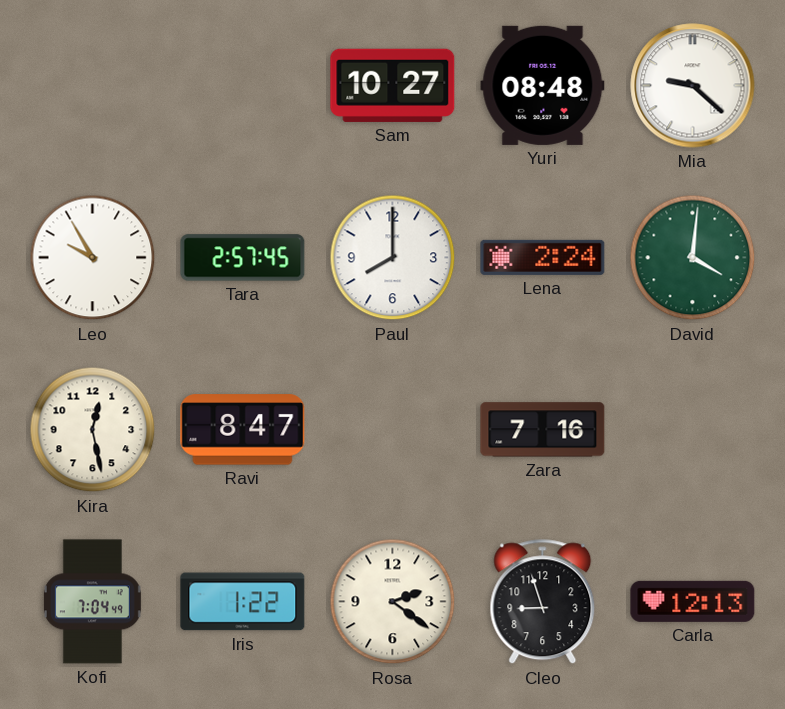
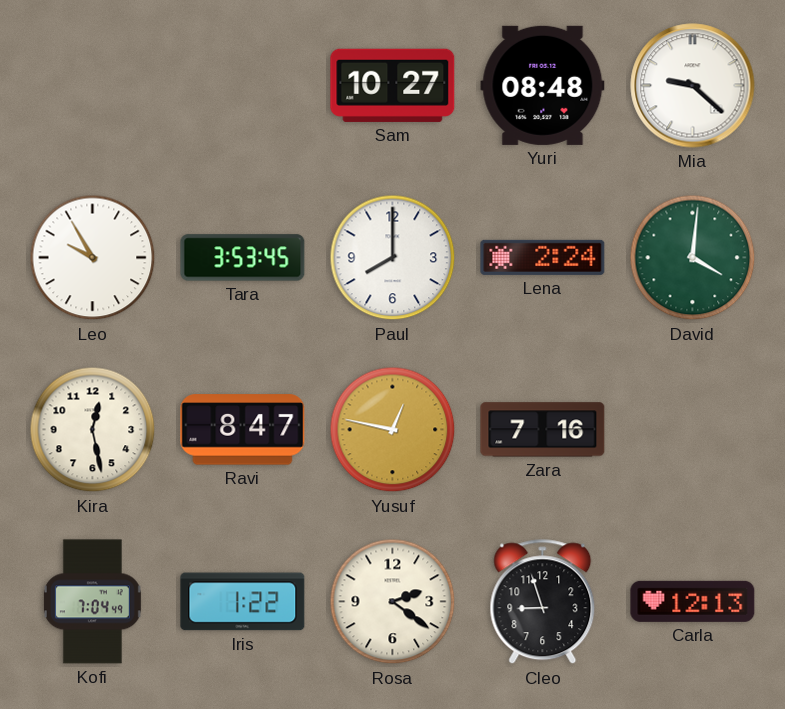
Tara: 2:57 -> 3:53 (243, 258)
Yusuf: none -> 12:47 (393, 430)
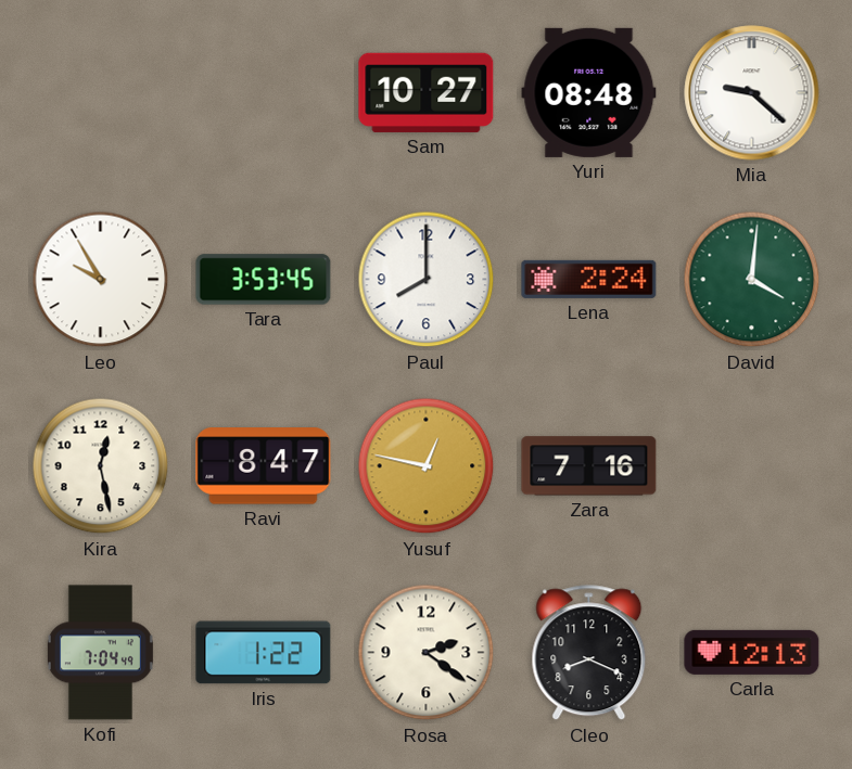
Cleo: 8:57 -> 8:19 (589, 653)
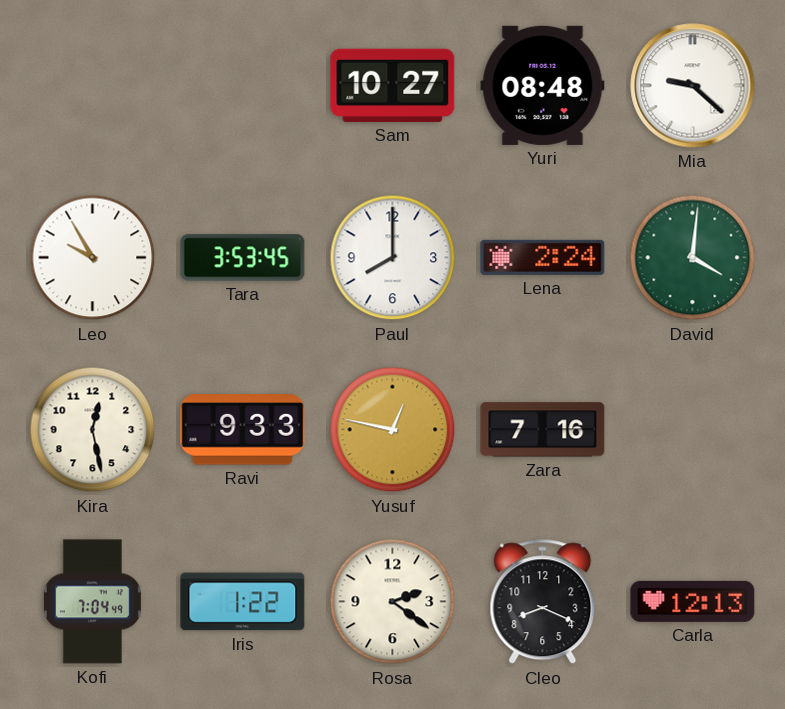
Ravi: 8:47 -> 9:33 (243, 430)
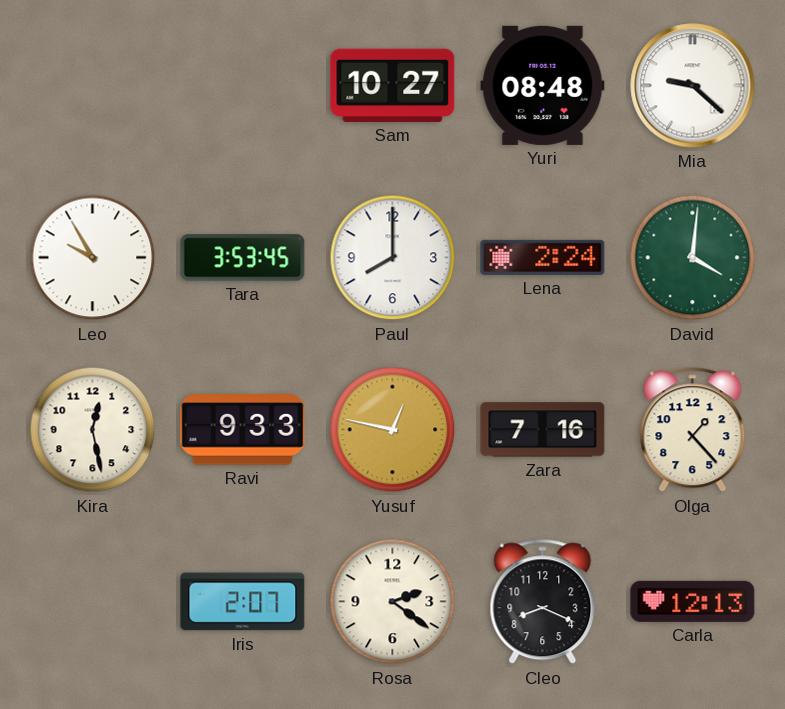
Olga: none -> 1:23 (693, 430)
Kofi: 7:04 -> none (92, 602)
Iris: 1:22 -> 2:07 (243, 602)
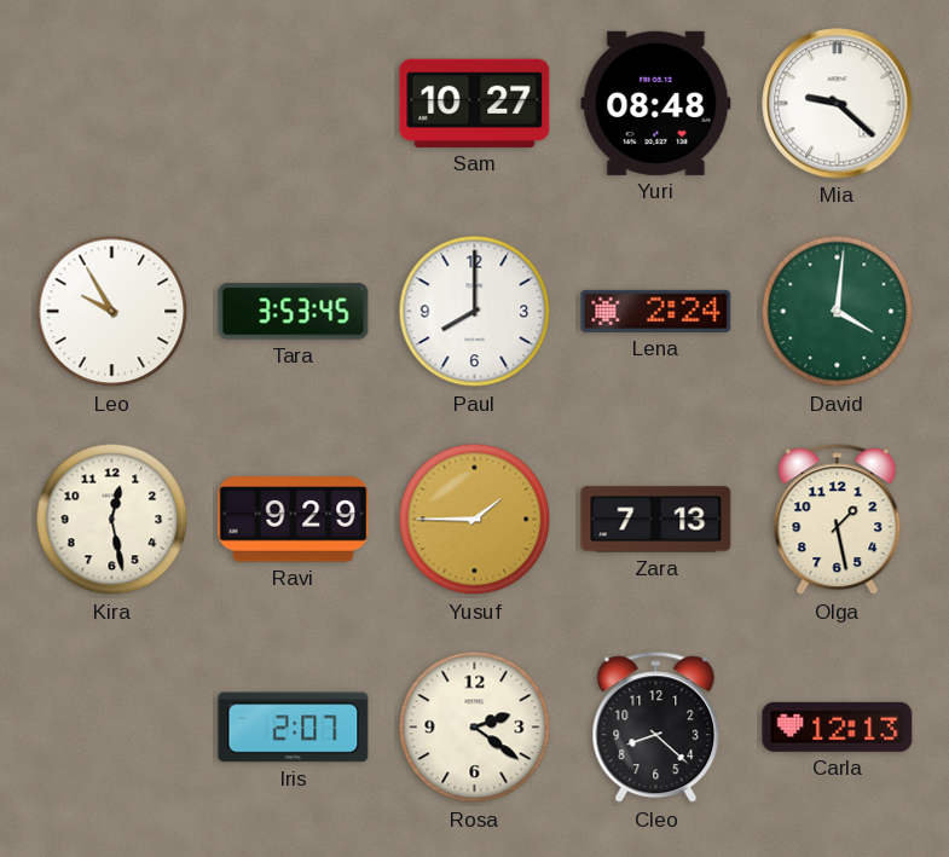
Ravi: 9:33 -> 9:29 (294, 520)
Yusuf: 12:47 -> 1:45 (475, 520)
Zara: 7:16 -> 7:13 (656, 520)
Olga: 1:23 -> 1:28 (838, 520)
Cleo: 8:19 -> 8:22 (656, 728)
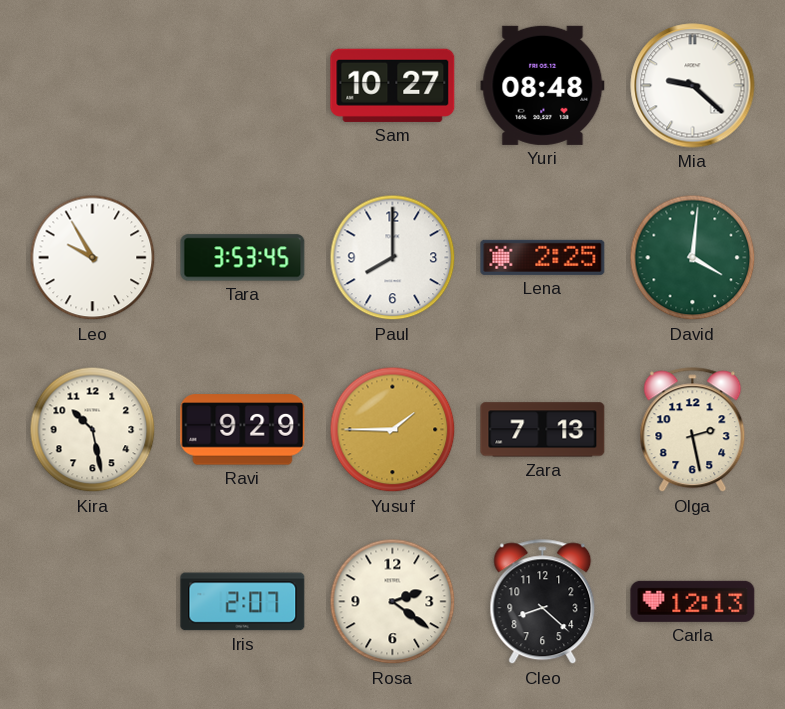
Lena: 2:24 -> 2:25 (543, 257)
Kira: 12:28 -> 10:28 (93, 430)
Olga: 1:28 -> 2:28 (693, 430)
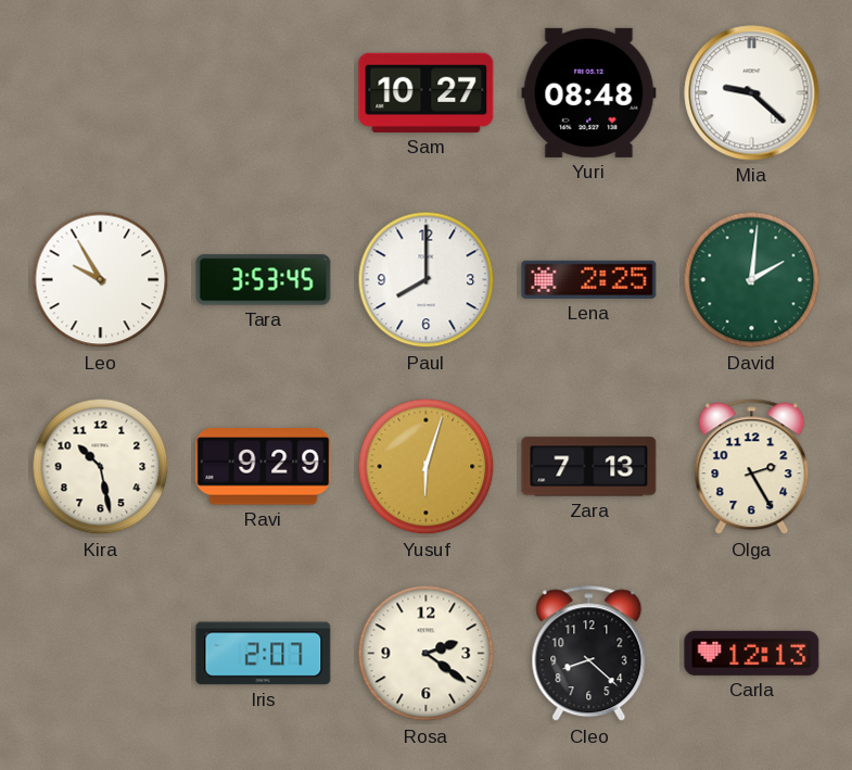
David: 4:01 -> 2:01 (752, 280)
Yusuf: 1:45 -> 6:03 (427, 467)
Olga: 2:28 -> 2:25 (752, 467)
